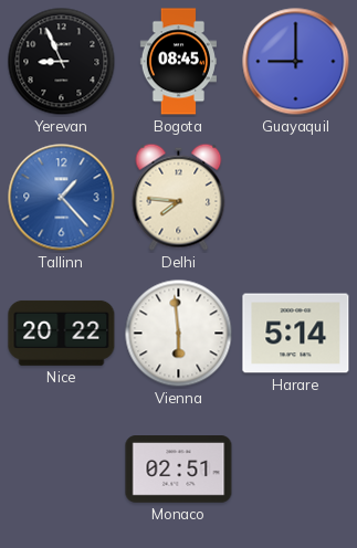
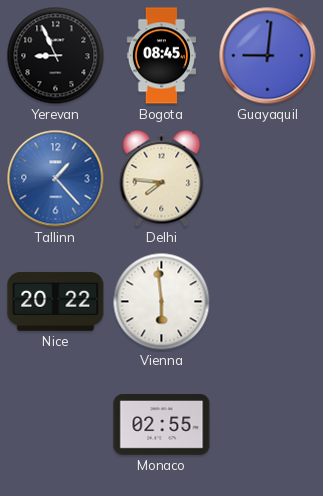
Guayaquil: 9:00 -> 9:01 (268, 56)
Harare: 5:14 -> none (296, 334)
Monaco: 02:51 -> 02:55 (162, 425)
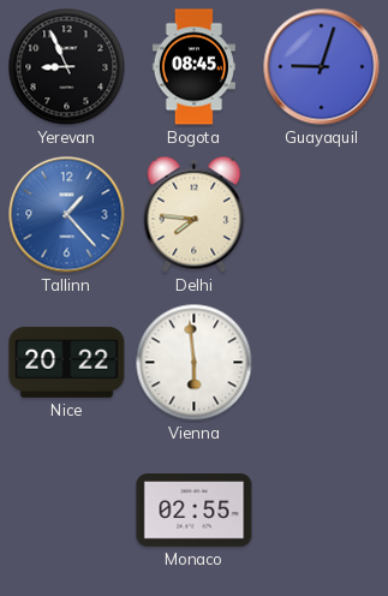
Guayaquil: 9:01 -> 9:03 (322, 67)
